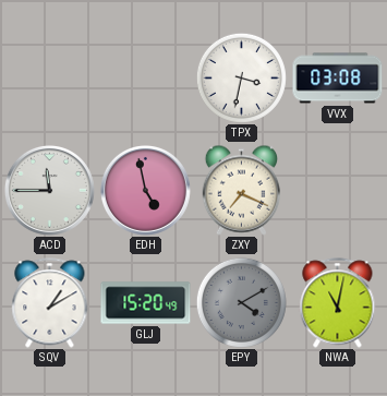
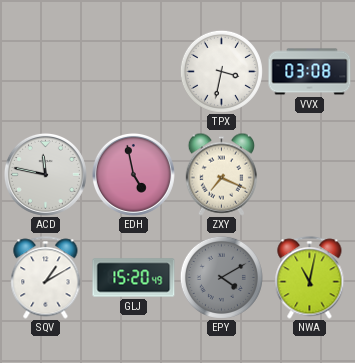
ACD: 11:45 -> 11:47 (45, 174)
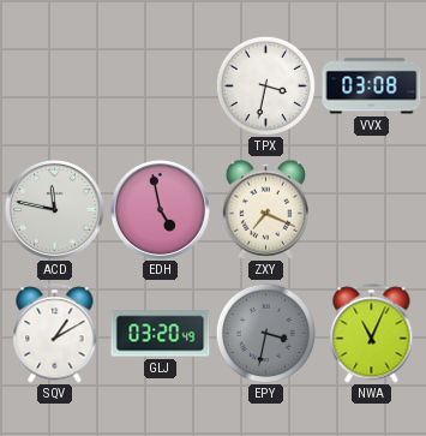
GLJ: 15:20 -> 03:20 (161, 334)
EPY: 4:10 -> 3:32 (265, 333)
NWA: 11:02 -> 11:04 (372, 334)
